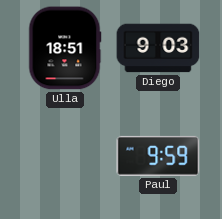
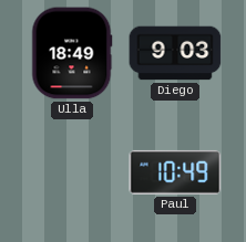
Ulla: 18:51 -> 18:49 (72, 53)
Paul: 9:59 -> 10:49 (175, 172)
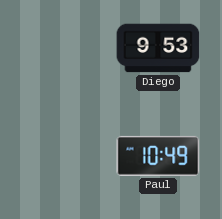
Ulla: 18:49 -> none (72, 53)
Diego: 9:03 -> 9:53 (158, 48)
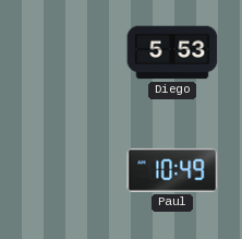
Diego: 9:53 -> 5:53 (172, 52)
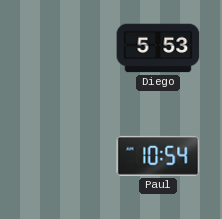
Paul: 10:49 -> 10:54 (158, 156)
